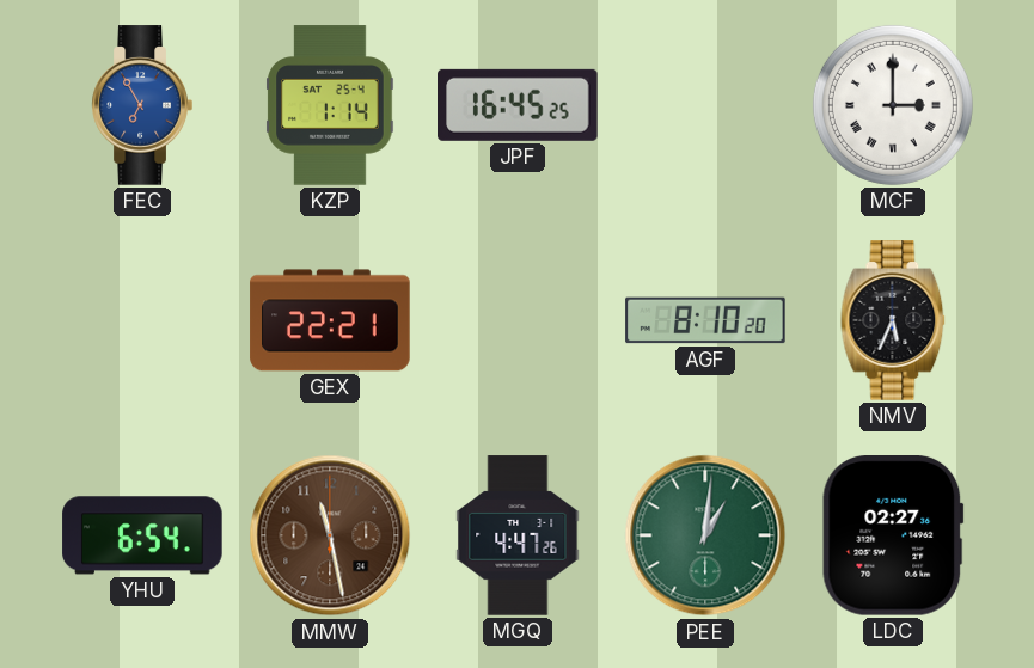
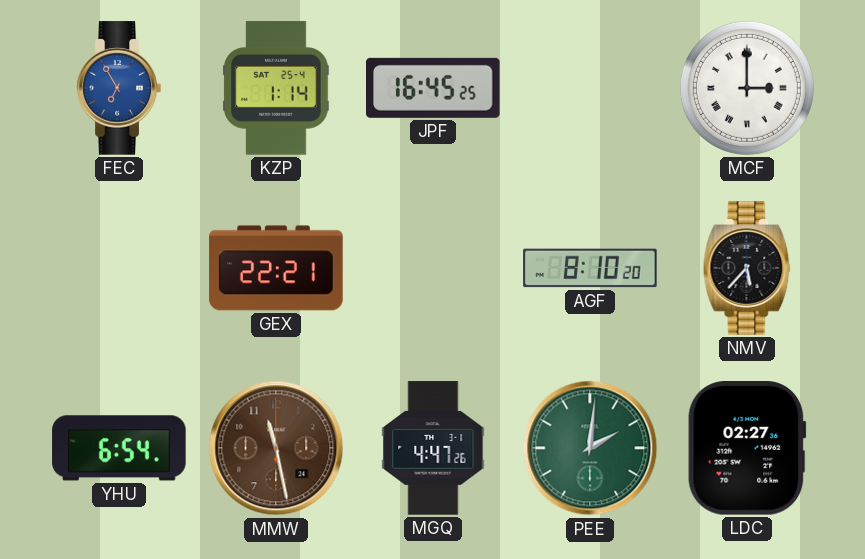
NMV: 5:34 -> 5:37 (747, 268)
PEE: 1:01 -> 2:01 (590, 448)
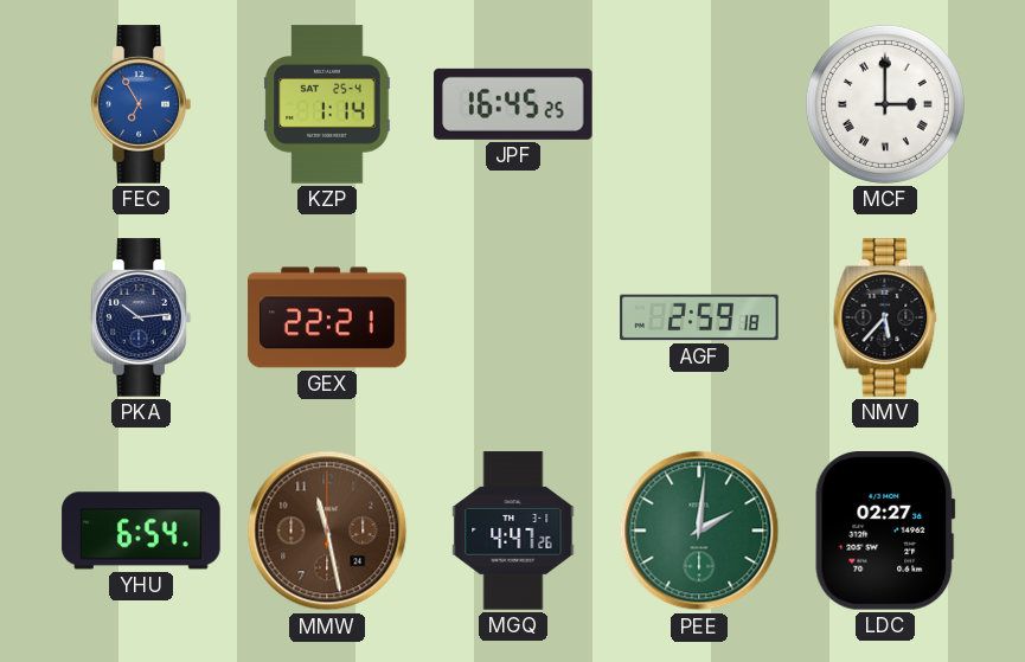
PKA: none -> 10:14 (141, 317)
AGF: 8:10 -> 2:59 (699, 317)
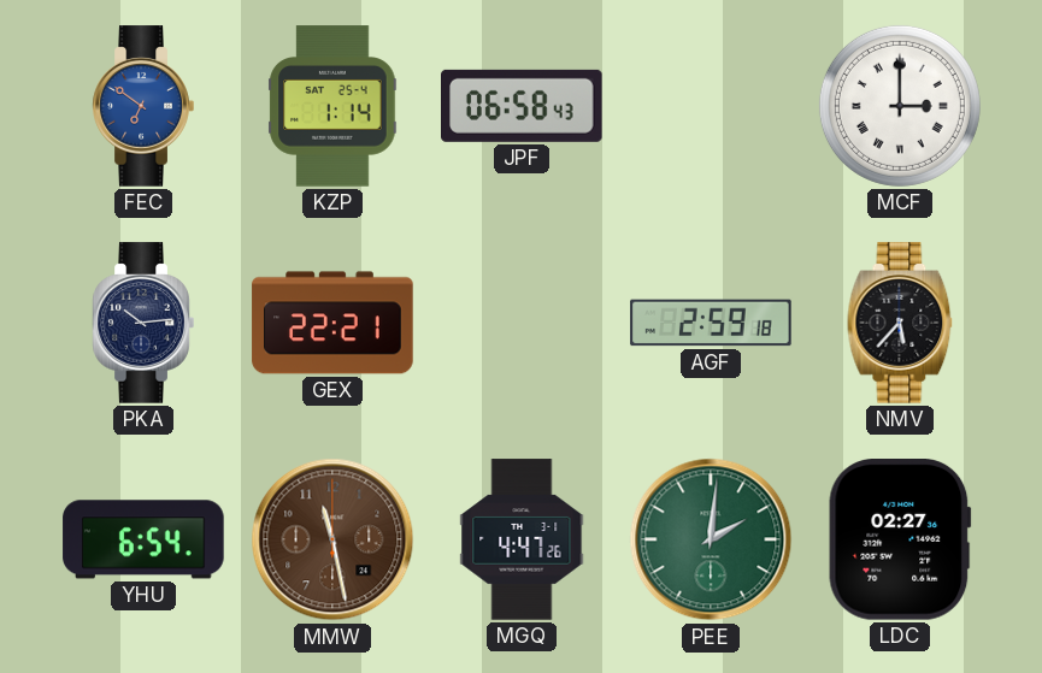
FEC: 6:55 -> 6:51 (143, 106)
JPF: 16:45 -> 06:58 (523, 106)
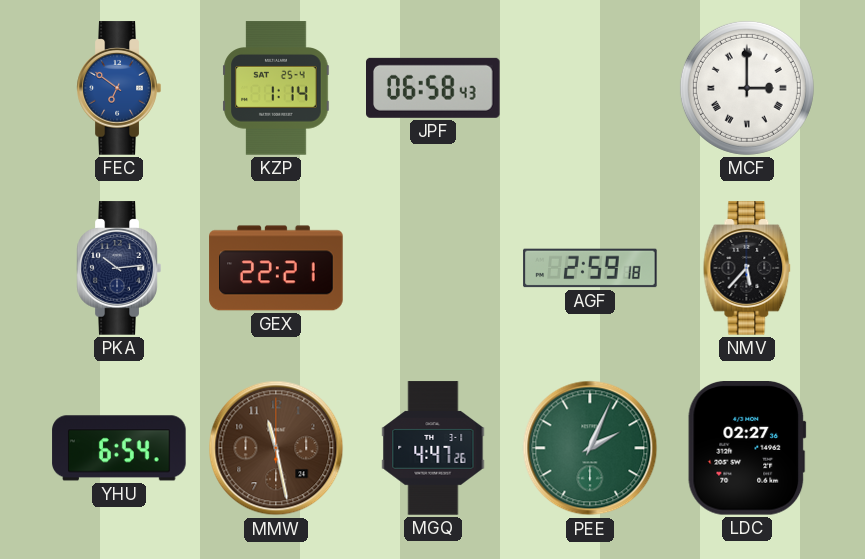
PEE: 2:01 -> 2:04 (590, 448)
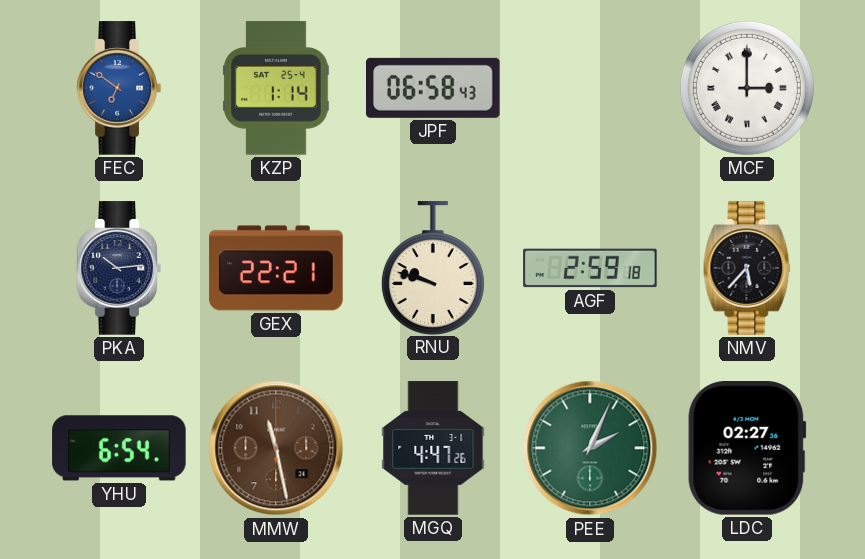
RNU: none -> 9:48 (433, 268)
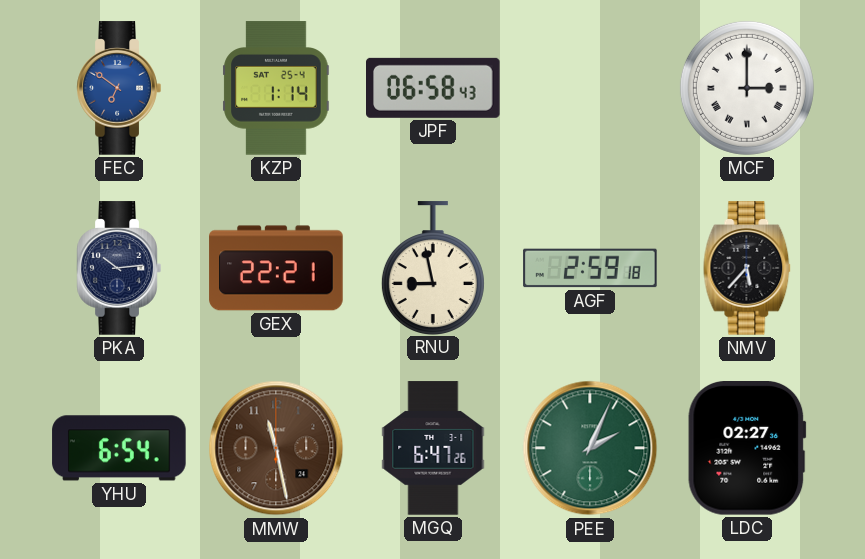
RNU: 9:48 -> 8:58 (433, 268)
MGQ: 4:47 -> 6:47 (433, 448)
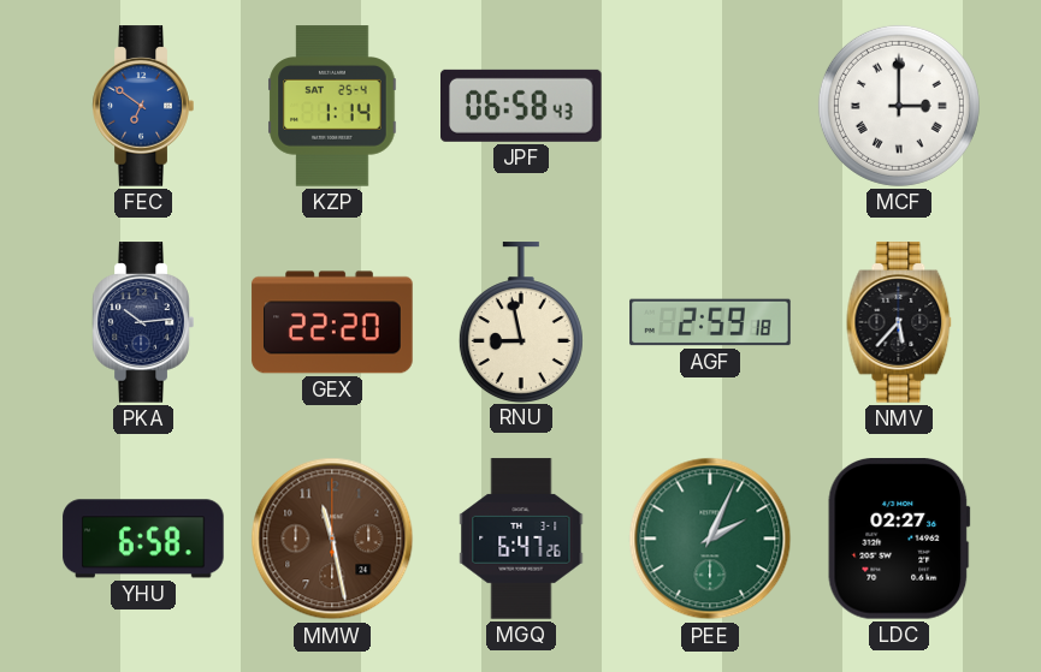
GEX: 22:21 -> 22:20 (332, 322)
YHU: 6:54 -> 6:58 (143, 539)
